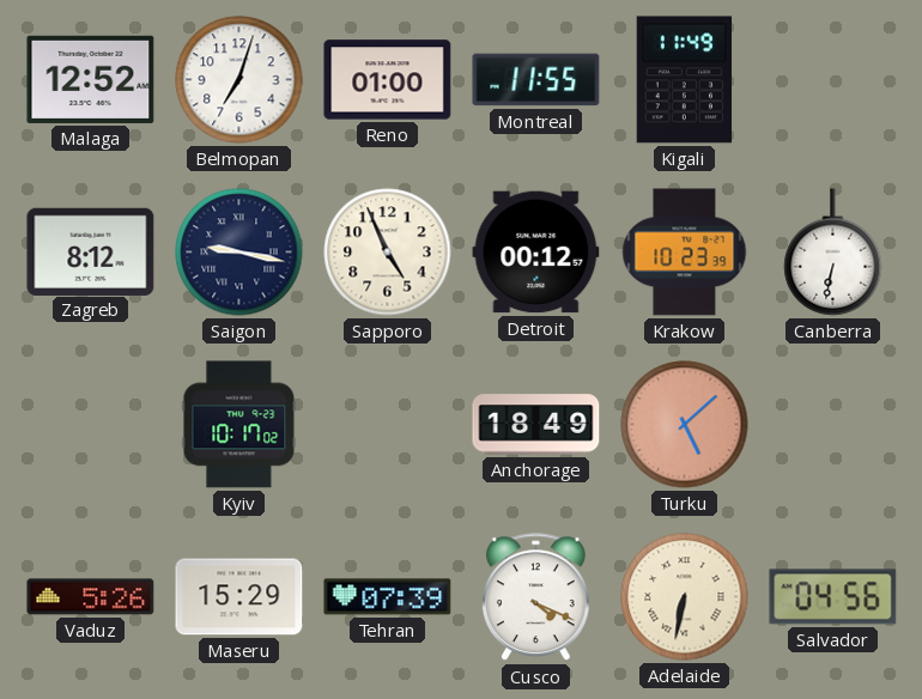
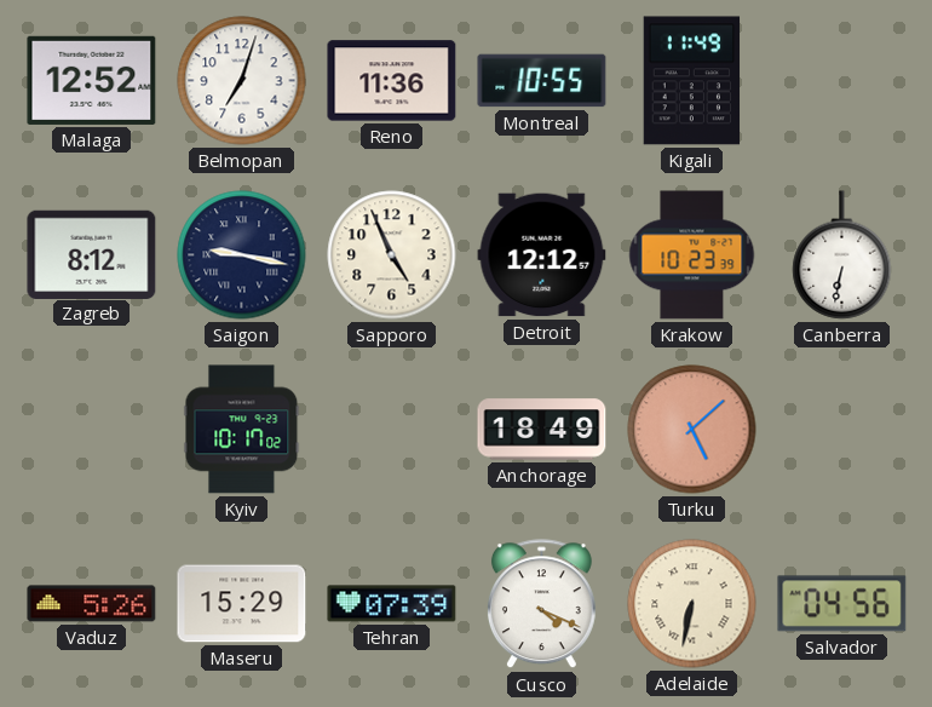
Reno: 01:00 -> 11:36 (392, 81)
Montreal: 11:55 -> 10:55 (542, 81)
Detroit: 00:12 -> 12:12 (542, 255)
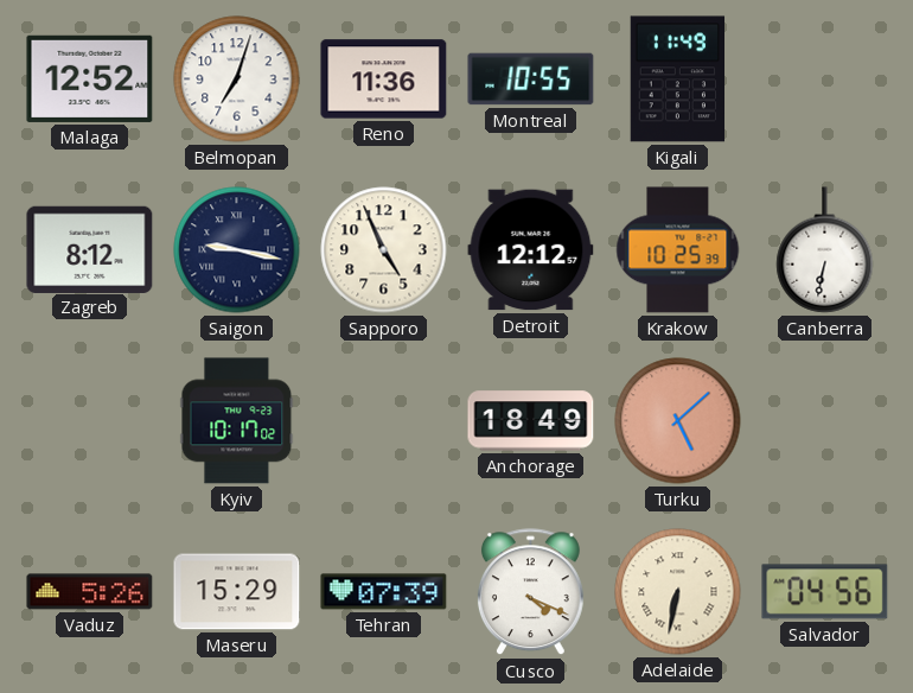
Krakow: 10:23 -> 10:25 (678, 250)
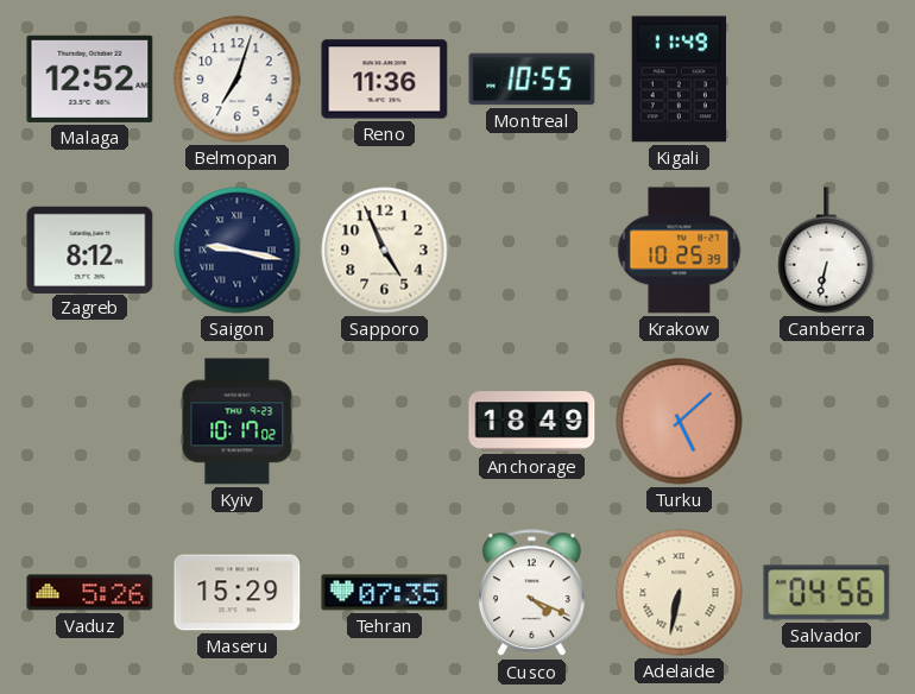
Detroit: 12:12 -> none (531, 250)
Tehran: 07:39 -> 07:35 (385, 593)
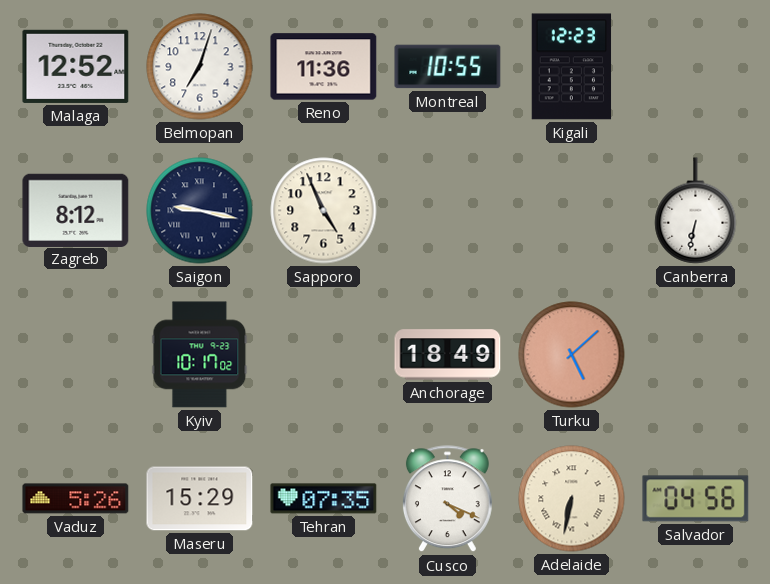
Kigali: 11:49 -> 12:23 (572, 67)
Krakow: 10:25 -> none (680, 251)
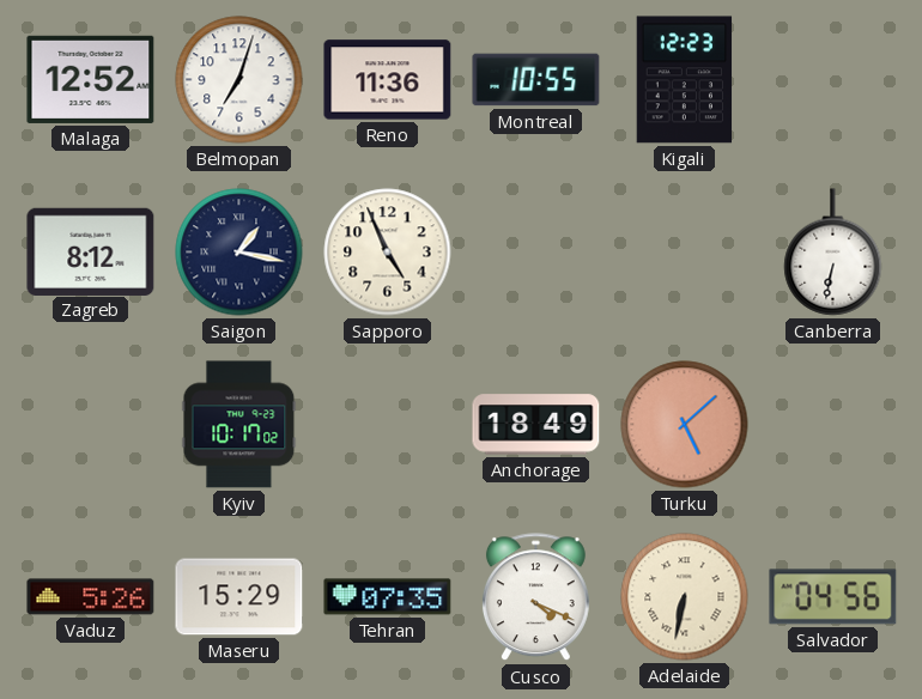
Saigon: 9:17 -> 1:17 (239, 253)
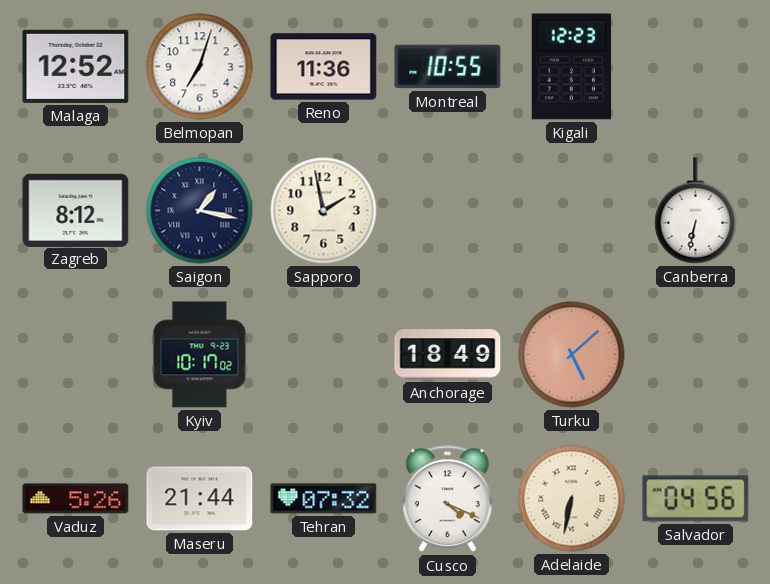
Sapporo: 4:56 -> 1:58 (324, 211)
Maseru: 15:29 -> 21:44 (200, 499)
Tehran: 07:35 -> 07:32 (324, 499)
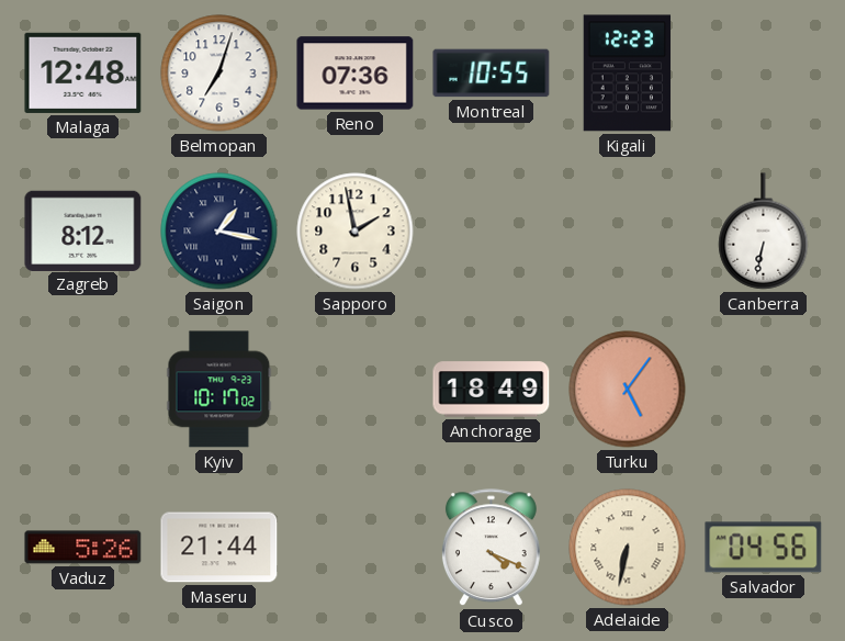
Malaga: 12:52 -> 12:48 (83, 72)
Reno: 11:36 -> 07:36 (356, 74)
Turku: 5:08 -> 5:06 (628, 390)
Tehran: 07:32 -> none (324, 499)
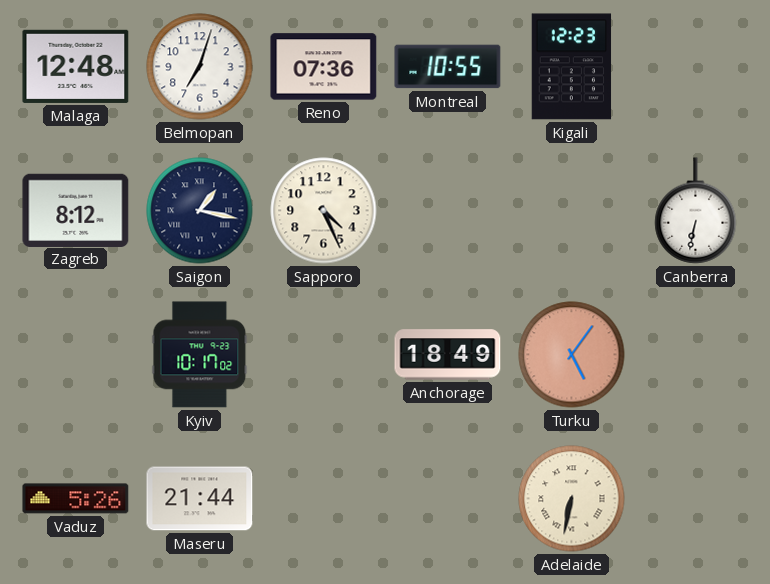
Sapporo: 1:58 -> 4:26 (324, 211)
Cusco: 4:19 -> none (491, 548)
Salvador: 04:56 -> none (764, 548)
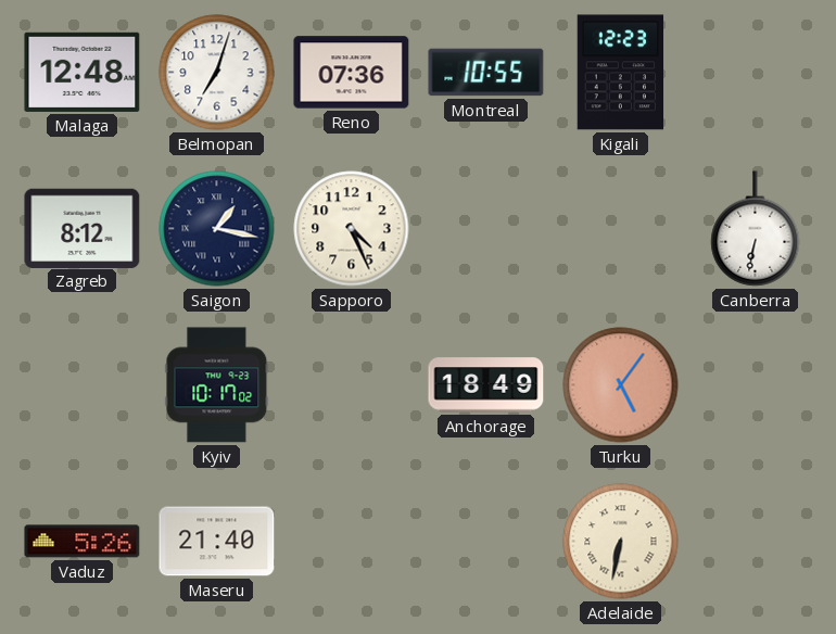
Maseru: 21:44 -> 21:40 (217, 542)
